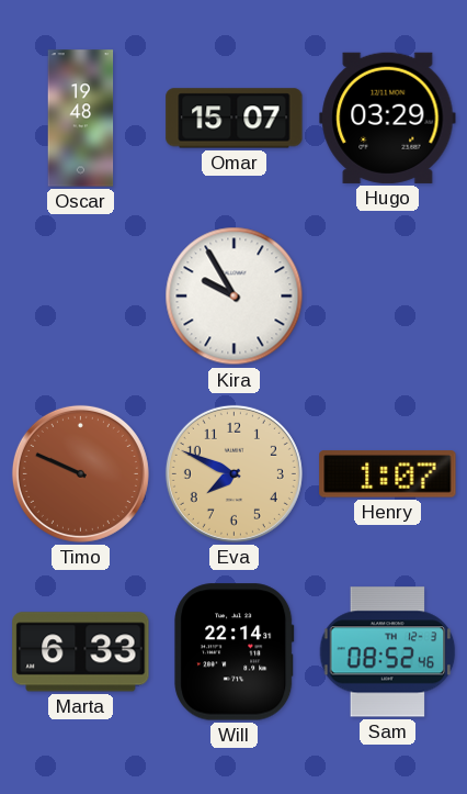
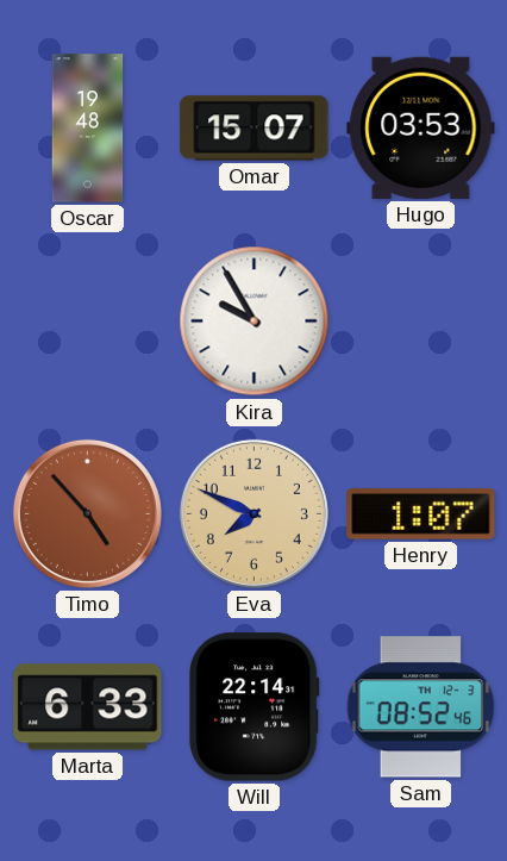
Hugo: 03:29 -> 03:53 (421, 127)
Timo: 9:49 -> 4:53 (87, 513)
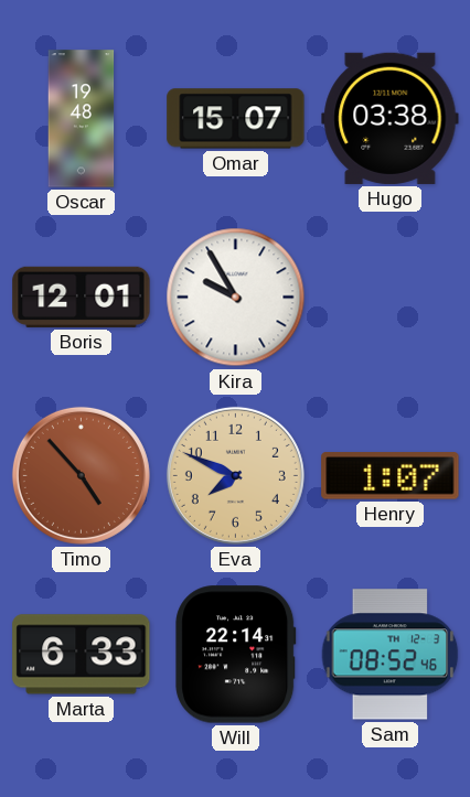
Hugo: 03:53 -> 03:38 (391, 118)
Boris: none -> 12:01 (82, 297)
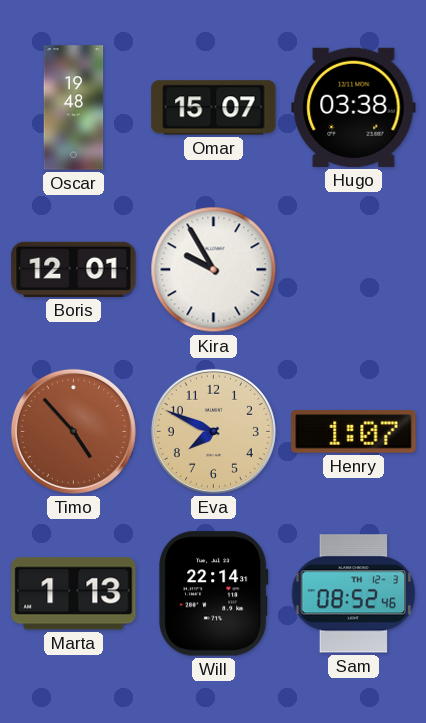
Marta: 6:33 -> 1:13 (74, 594)
